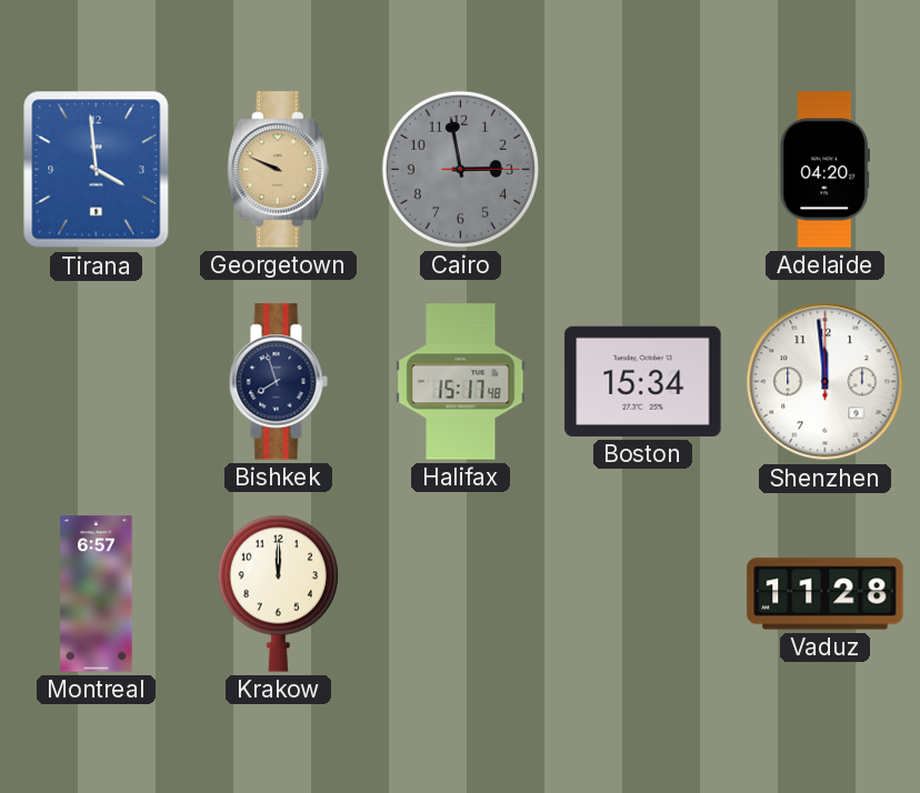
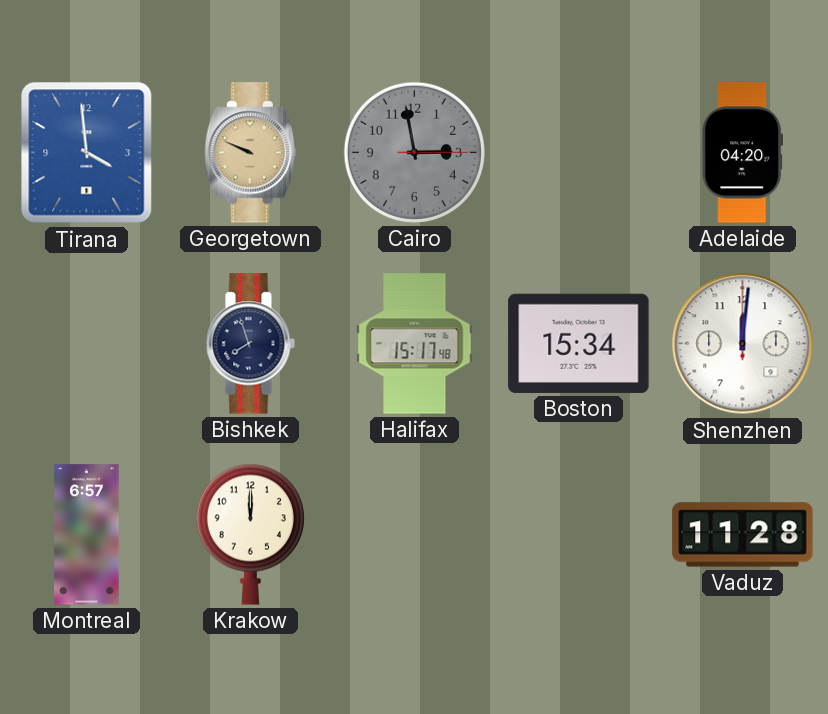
Shenzhen: 11:59 -> 12:01 (743, 344)
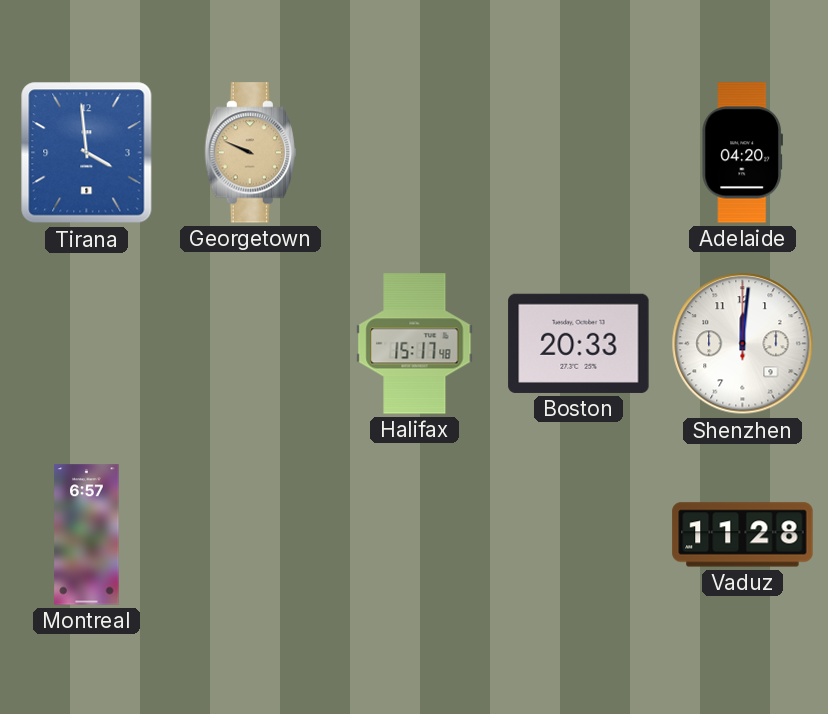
Cairo: 2:58 -> none (414, 152)
Bishkek: 7:57 -> none (250, 344)
Boston: 15:34 -> 20:33 (579, 343)
Krakow: 12:00 -> none (250, 534)
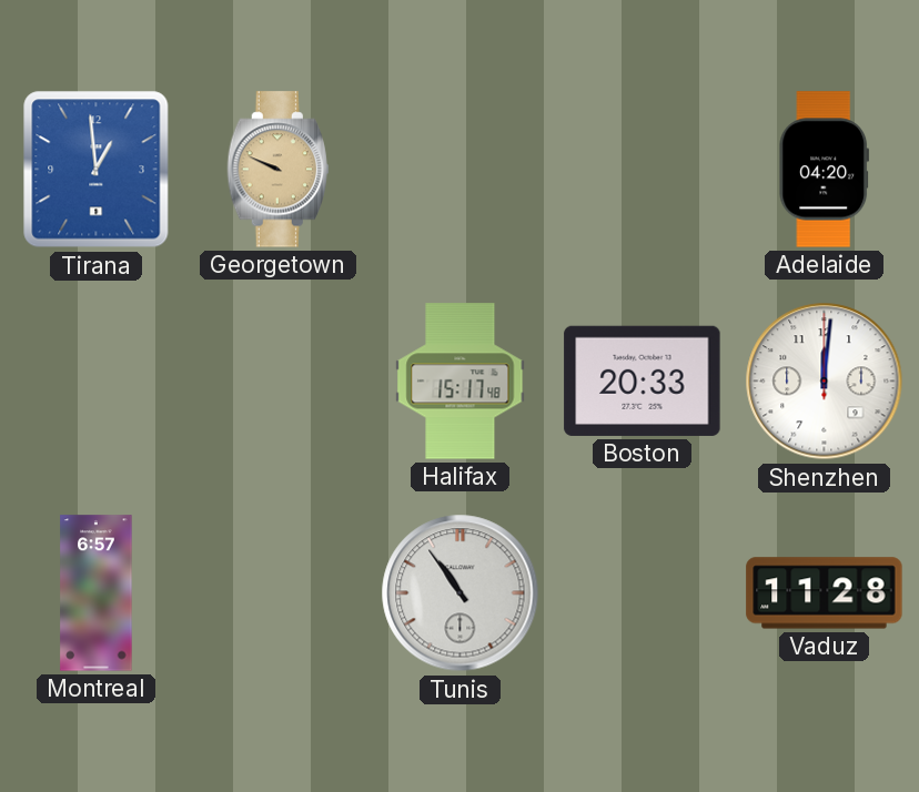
Tirana: 3:59 -> 12:59 (97, 170)
Tunis: none -> 10:54 (461, 593)
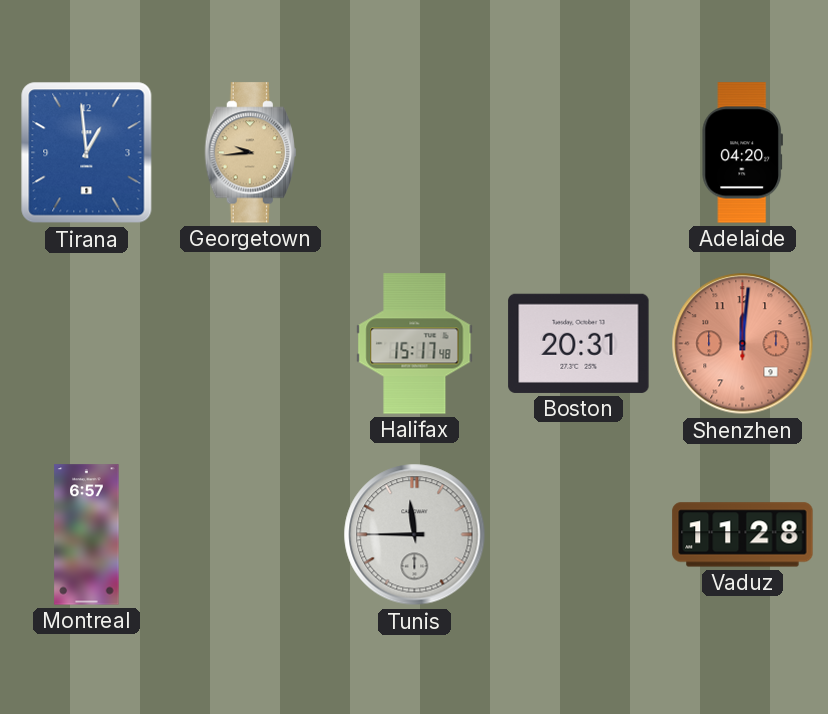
Georgetown: 9:49 -> 9:44 (250, 153)
Boston: 20:33 -> 20:31 (579, 343)
Shenzhen dial: white -> salmon (743, 344)
Tunis: 10:54 -> 11:45 (415, 535)
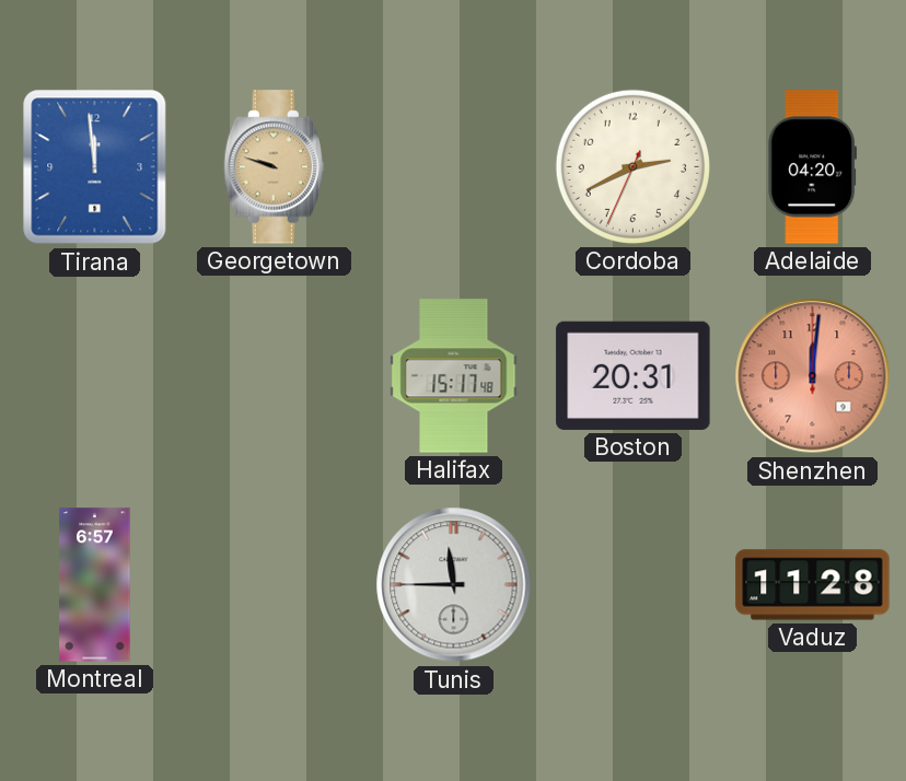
Tirana: 12:59 -> 11:59 (95, 167)
Georgetown: 9:44 -> 9:48 (274, 167)
Cordoba: none -> 2:40 (632, 166)
